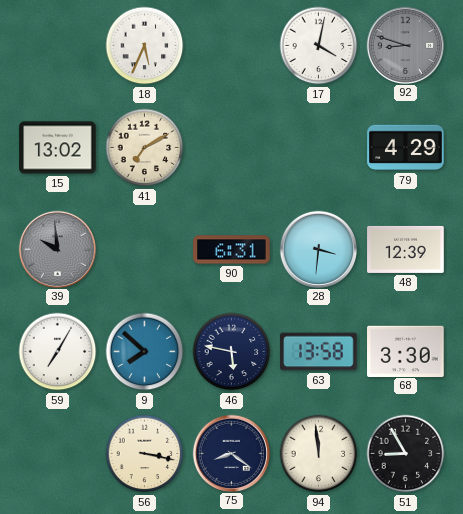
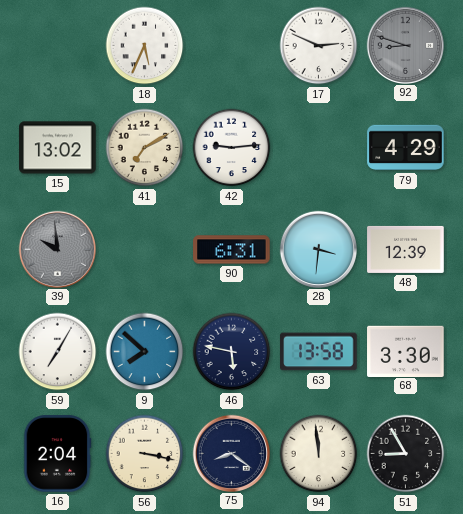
17: 4:02 -> 2:49 (319, 46)
42: none -> 9:14 (232, 148)
16: none -> 2:04 (57, 454)
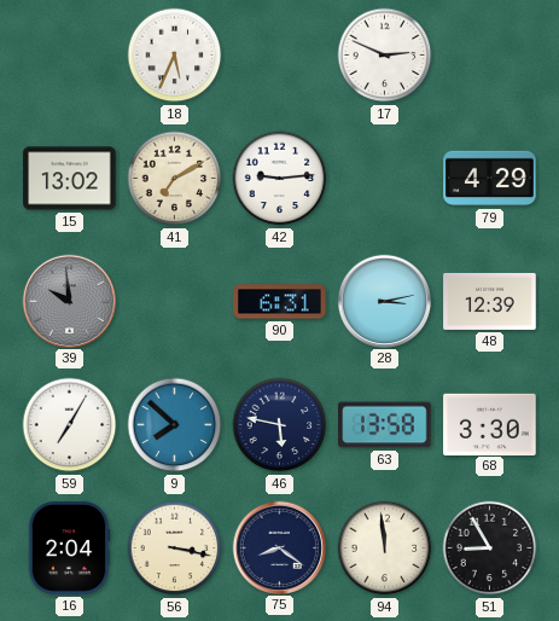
92: 8:48 -> none (405, 45)
28: 3:31 -> 3:13 (384, 301)
